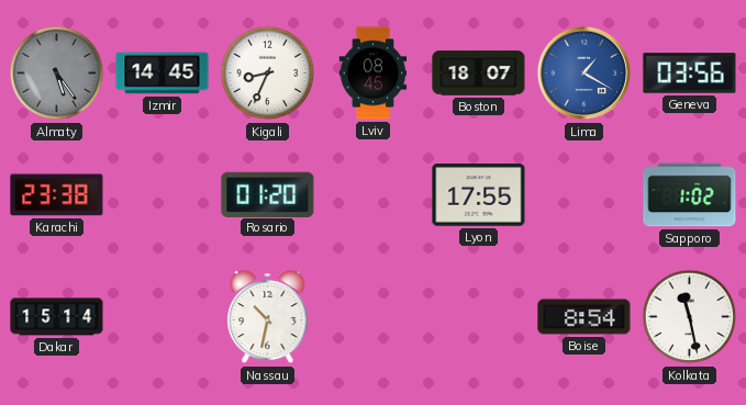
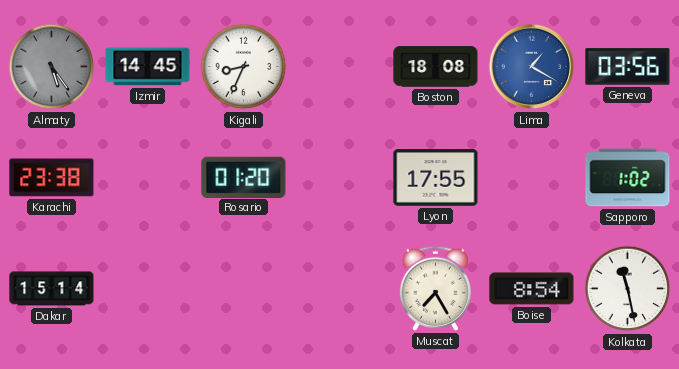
Lviv: 08:45 -> none (374, 74)
Boston: 18:07 -> 18:08 (436, 67)
Nassau: 10:32 -> none (268, 318)
Muscat: none -> 7:25 (435, 288)
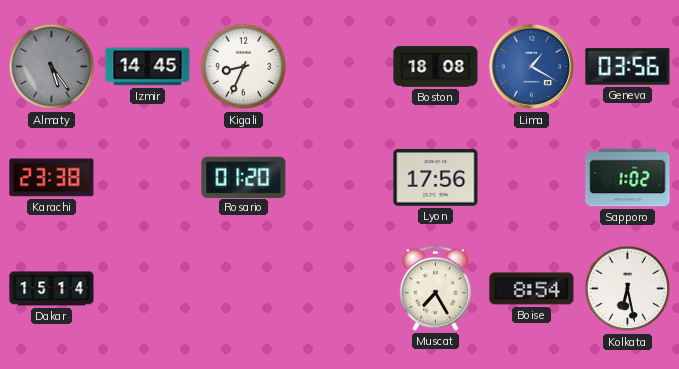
Lyon: 17:55 -> 17:56 (436, 178)
Kolkata: 11:28 -> 6:28 (628, 289)
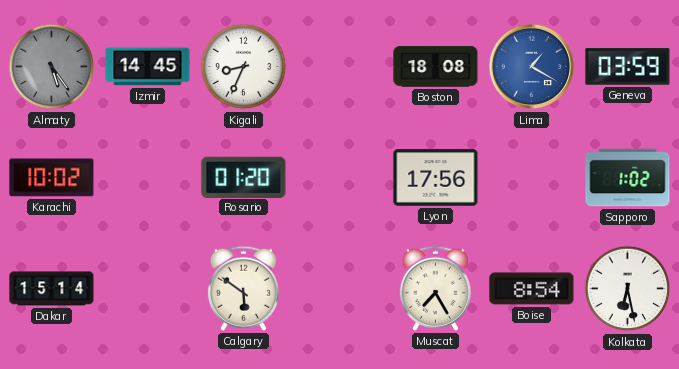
Geneva: 03:56 -> 03:59 (628, 67)
Karachi: 23:38 -> 10:02 (52, 178)
Calgary: none -> 5:51 (243, 288)
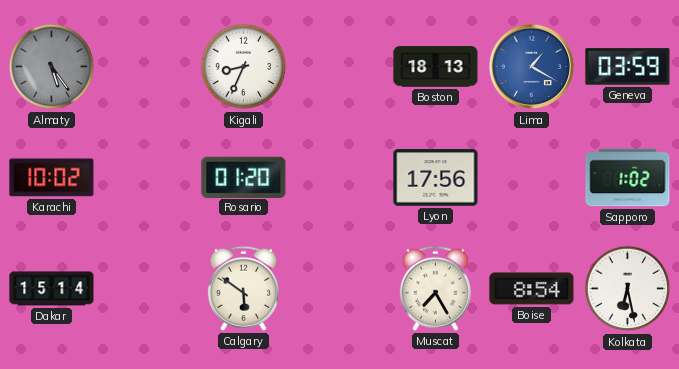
Izmir: 14:45 -> none (148, 67)
Boston: 18:08 -> 18:13 (436, 67)
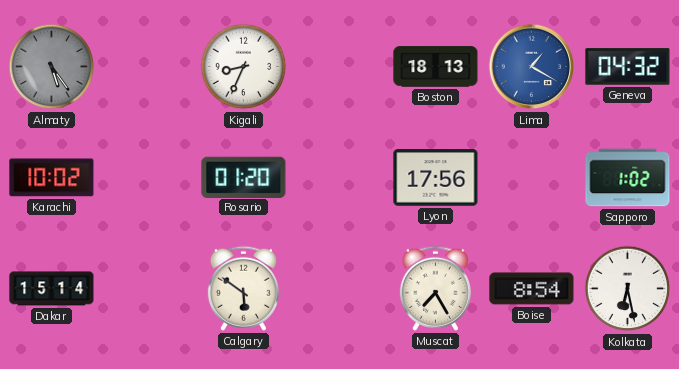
Geneva: 03:59 -> 04:32 (628, 67)
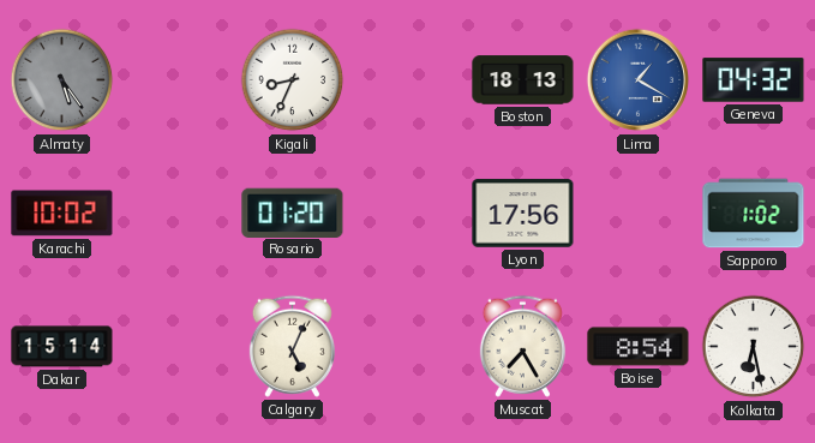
Calgary: 5:51 -> 5:04 (292, 346)
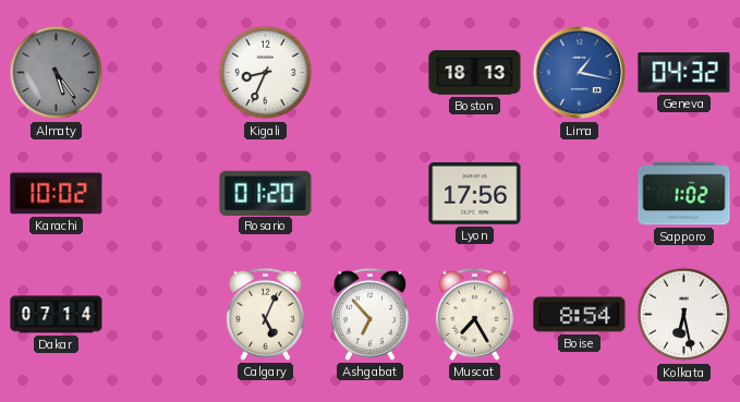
Lima: 1:20 -> 1:17 (580, 73)
Dakar: 15:14 -> 07:14 (57, 315)
Ashgabat: none -> 6:53 (369, 314)
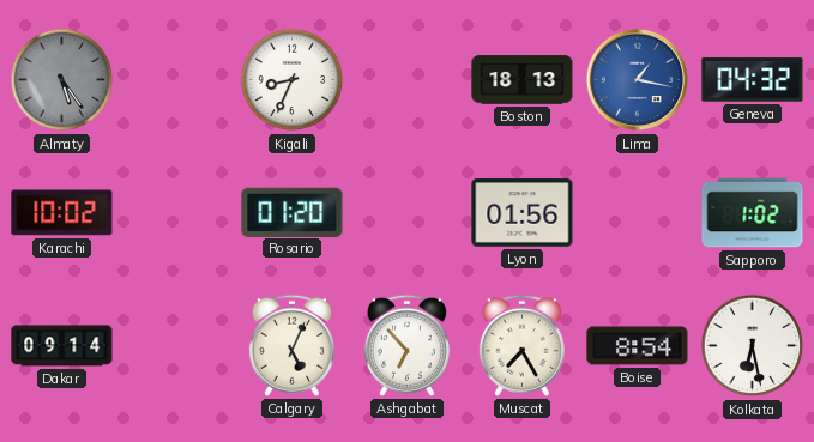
Lyon: 17:56 -> 01:56 (523, 213)
Dakar: 07:14 -> 09:14 (62, 346)
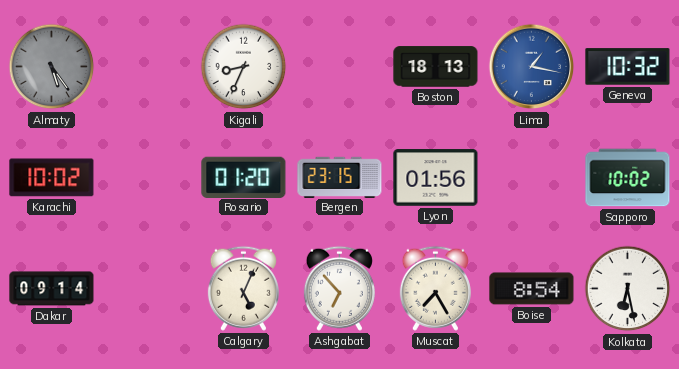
Geneva: 04:32 -> 10:32 (628, 67)
Bergen: none -> 23:15 (340, 177)
Sapporo: 1:02 -> 10:02 (628, 178)
